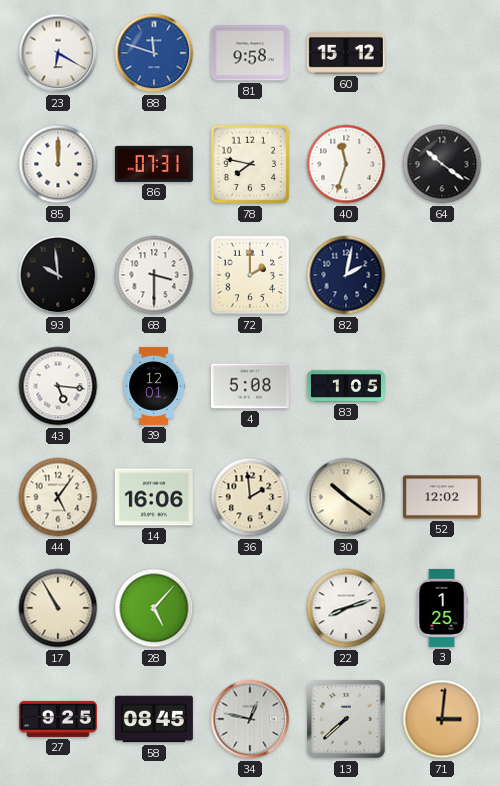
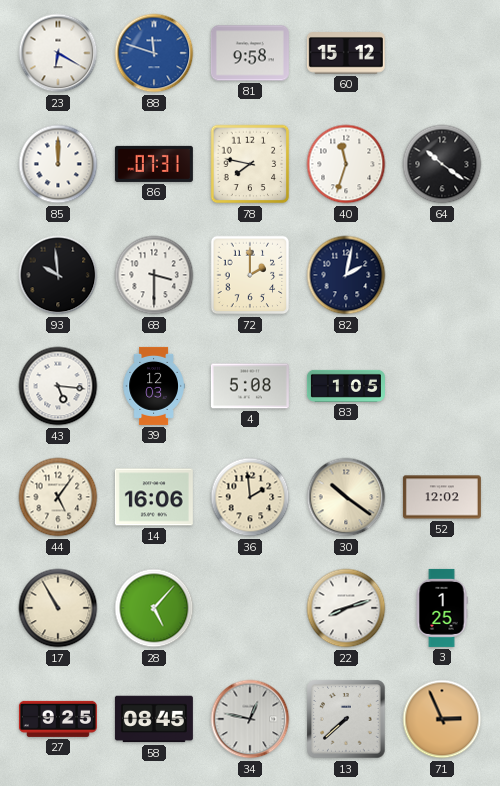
39: 12:01 -> 12:03 (154, 386)
71: 3:01 -> 2:56 (442, 719)
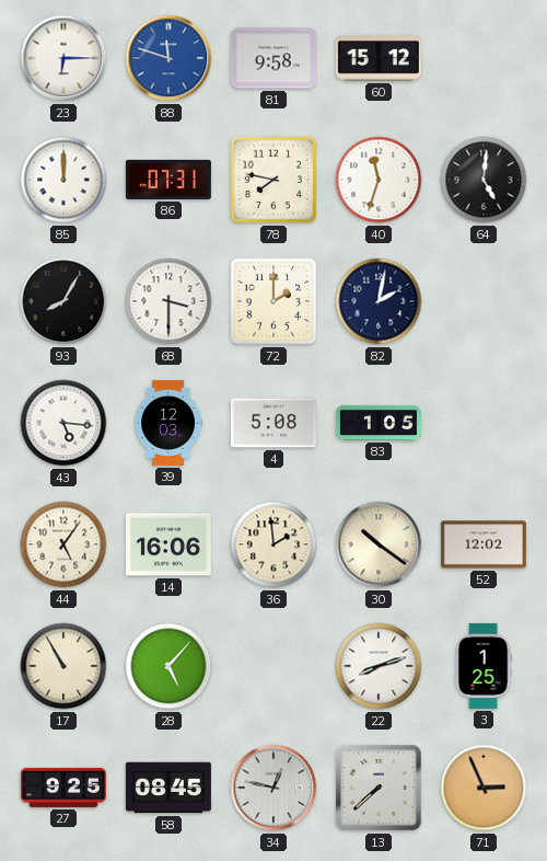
23: 6:20 -> 6:15 (63, 58)
64: 10:21 -> 5:01 (484, 180)
93: 9:59 -> 8:05 (63, 301)
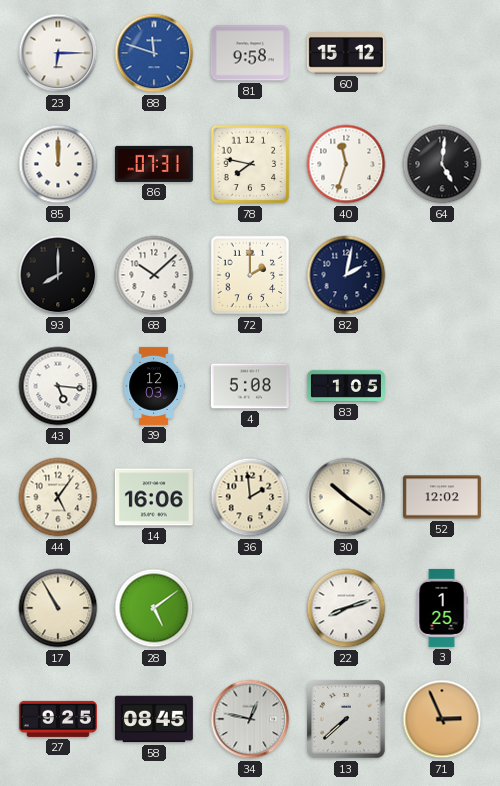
93: 8:05 -> 8:00 (58, 275)
68: 3:30 -> 10:08 (154, 275)
28: 5:07 -> 5:09 (154, 608)
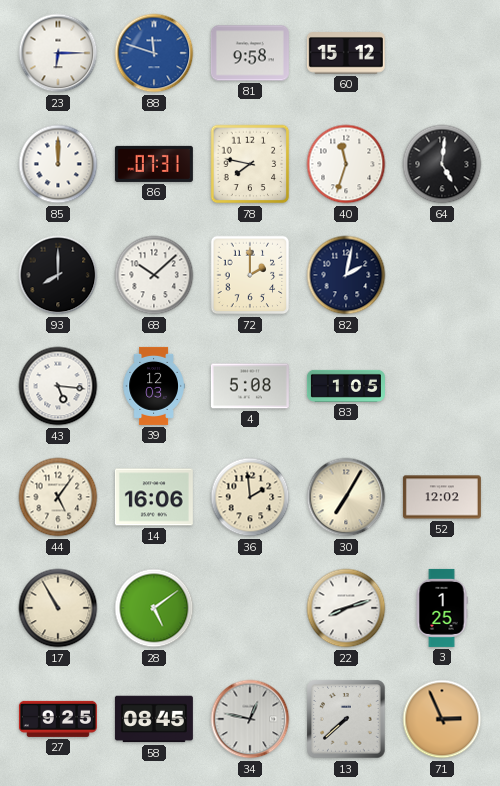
30: 10:21 -> 7:05 (346, 497)
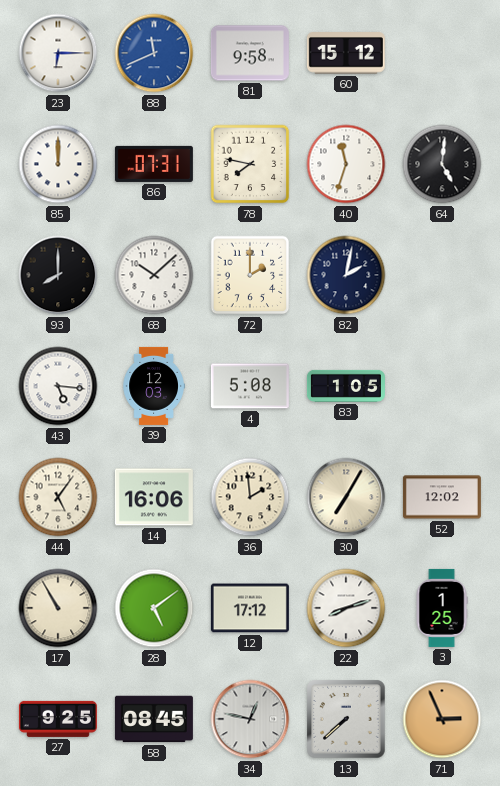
88: 11:48 -> 11:41 (154, 53)
12: none -> 17:12 (250, 608)
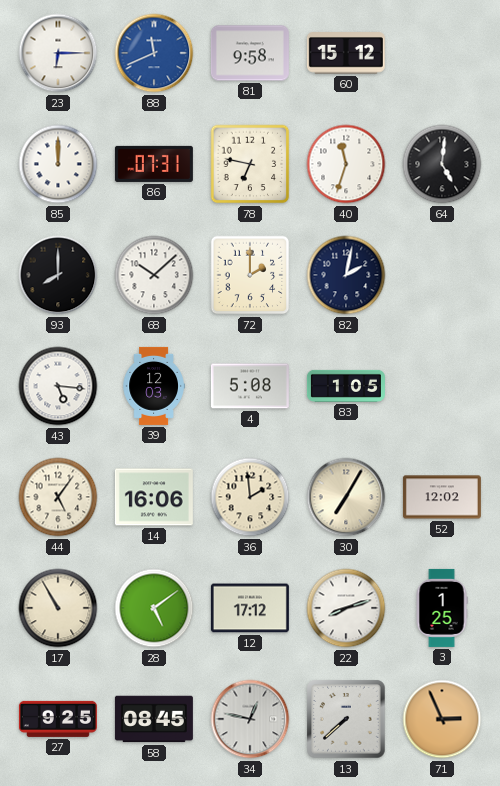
78: 7:47 -> 6:47 (250, 164)
